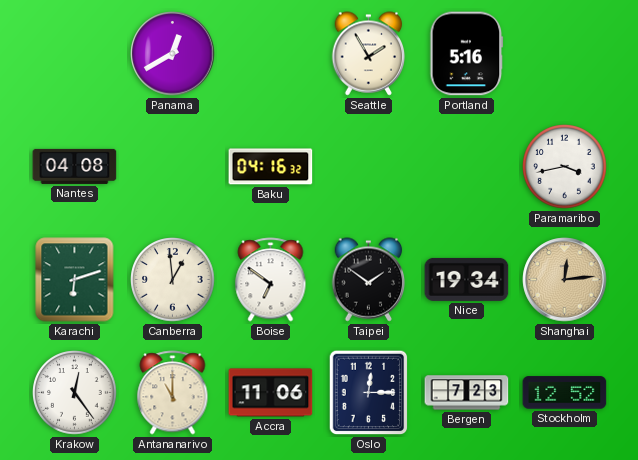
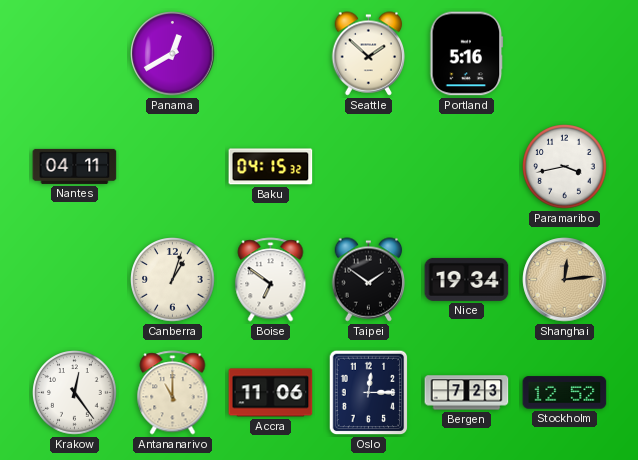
Seattle: 1:55 -> 1:52 (369, 54)
Nantes: 04:08 -> 04:11 (75, 166)
Baku: 04:16 -> 04:15 (271, 167)
Karachi: 6:12 -> none (75, 280)
Canberra: 12:59 -> 1:03 (173, 280)
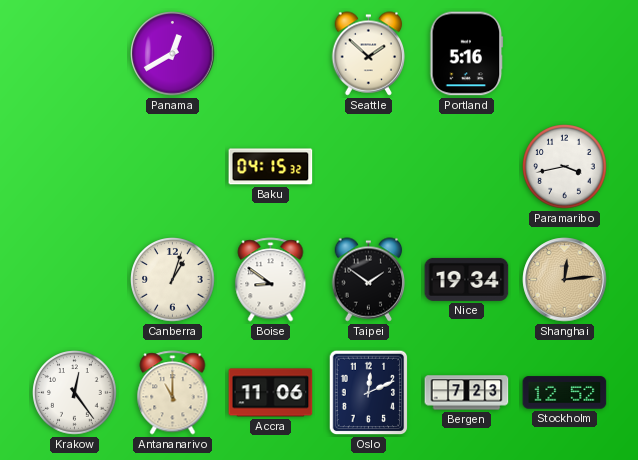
Nantes: 04:11 -> none (75, 166)
Boise: 6:51 -> 8:51 (271, 280)
Oslo: 12:15 -> 12:11 (369, 393)
